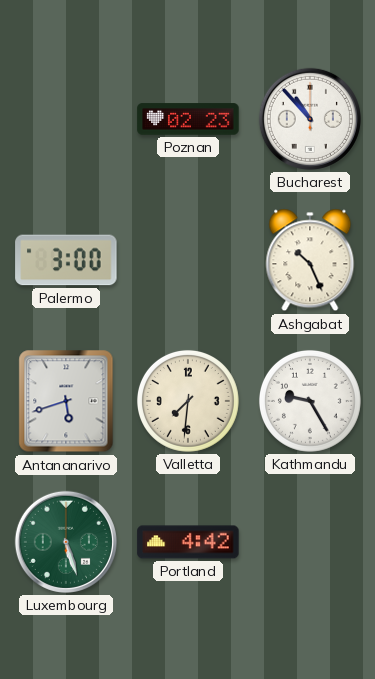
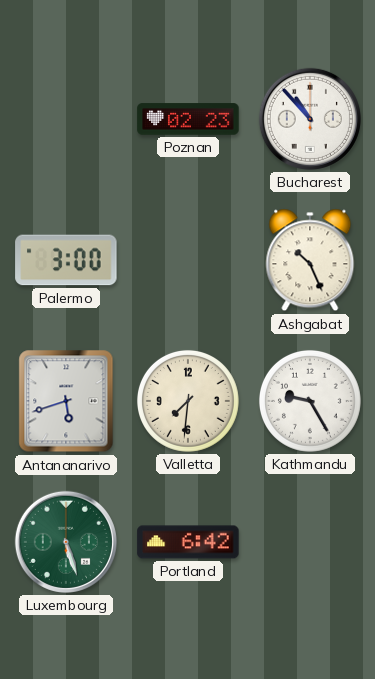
Portland: 4:42 -> 6:42 (188, 542)
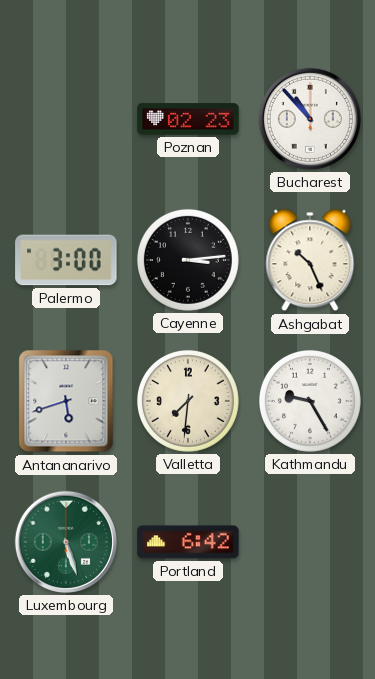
Cayenne: none -> 3:14 (188, 260)
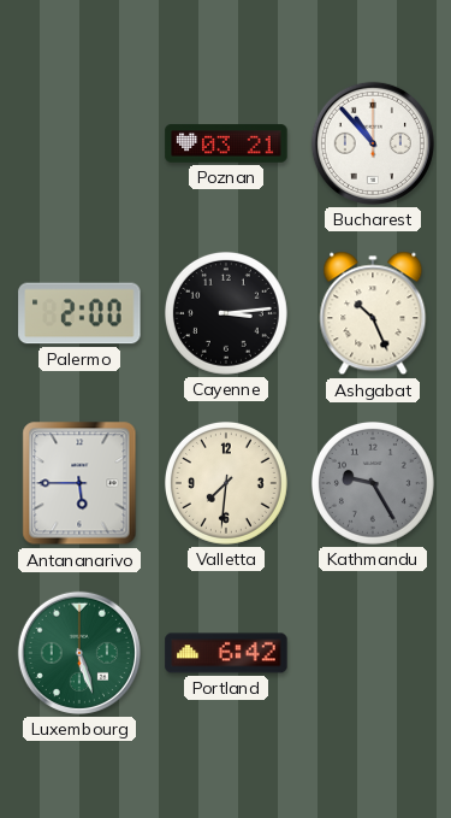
Poznan: 02:23 -> 03:21 (226, 143)
Palermo: 3:00 -> 2:00 (79, 313)
Antananarivo: 5:42 -> 5:45 (79, 483)
Kathmandu dial: white -> grey (373, 483)
